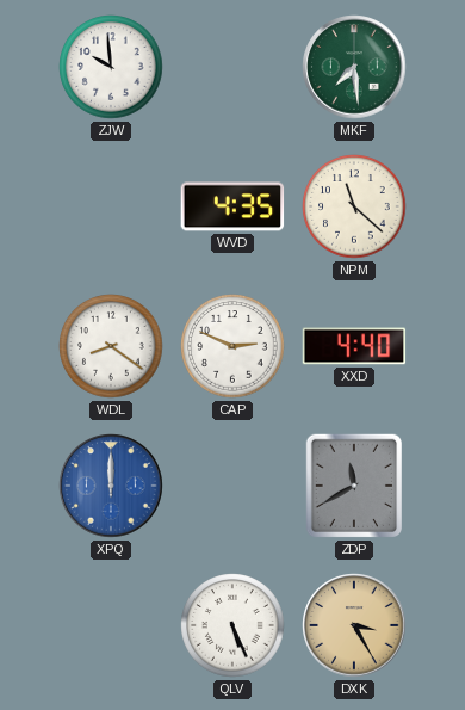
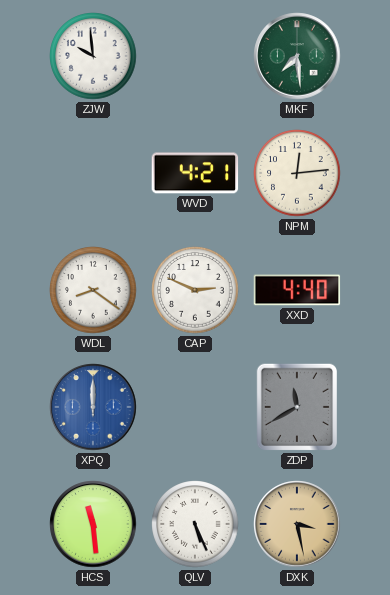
WVD: 4:35 -> 4:21 (195, 173)
NPM: 11:22 -> 12:14 (297, 173)
HCS: none -> 11:29 (93, 524)
DXK: 3:25 -> 3:28 (297, 524)
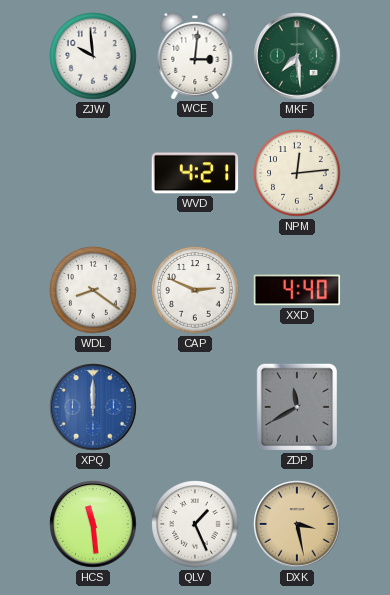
WCE: none -> 3:01 (195, 55)
QLV: 5:26 -> 1:26 (195, 524)
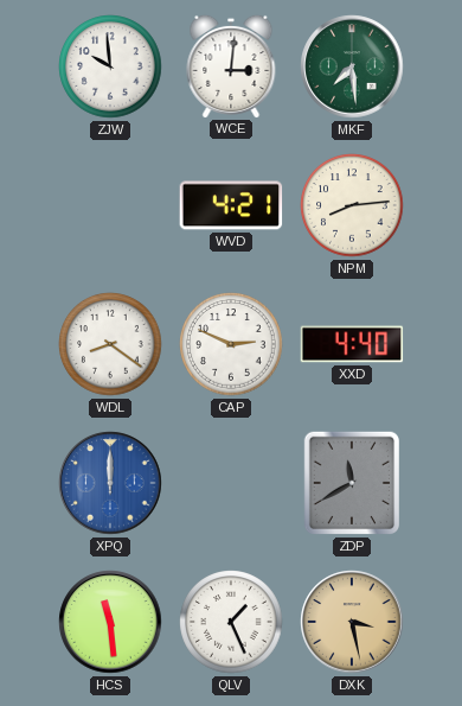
NPM: 12:14 -> 8:14 (352, 205)
